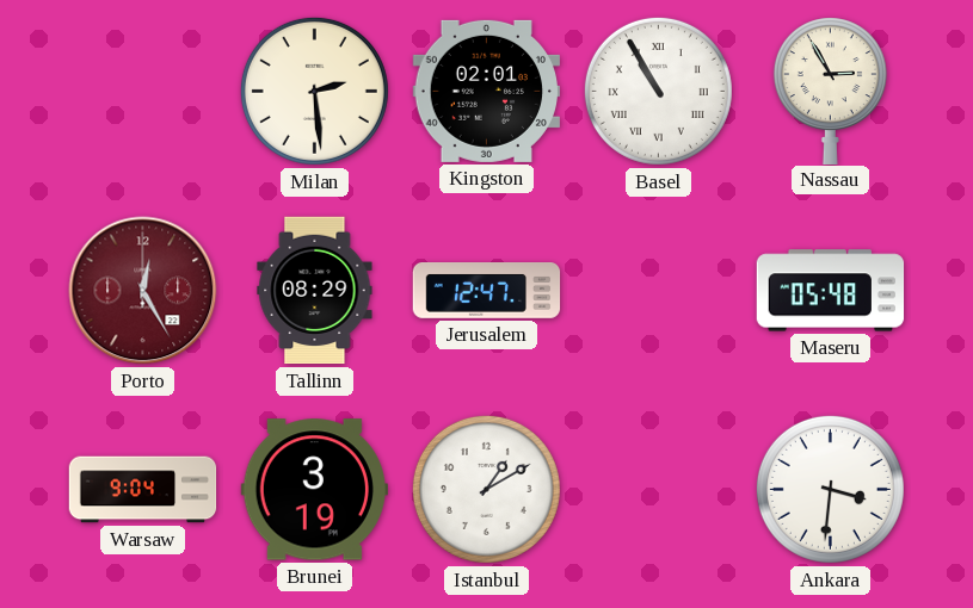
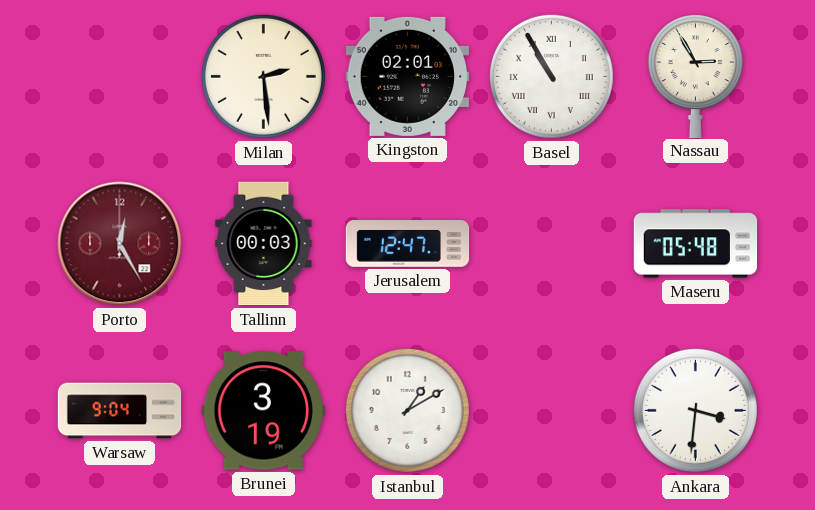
Tallinn: 08:29 -> 00:03 (264, 244)
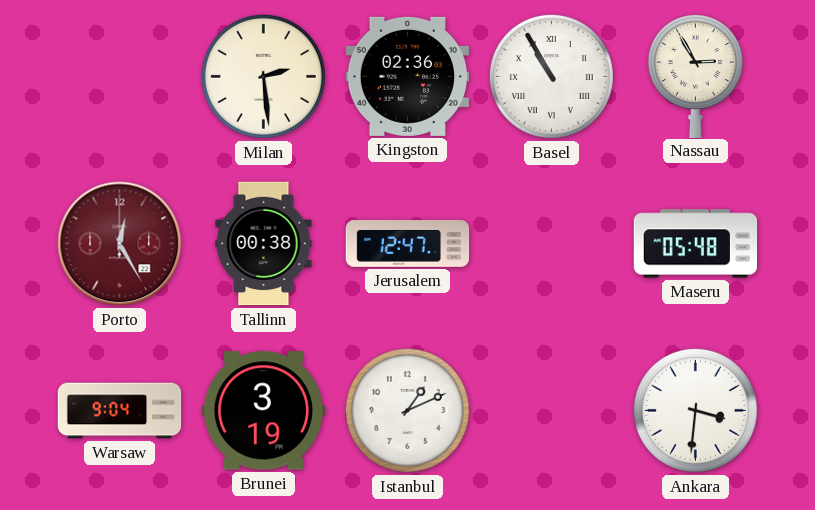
Kingston: 02:01 -> 02:36 (407, 76)
Tallinn: 00:03 -> 00:38 (264, 244)
Istanbul: 1:10 -> 1:11 (407, 410)
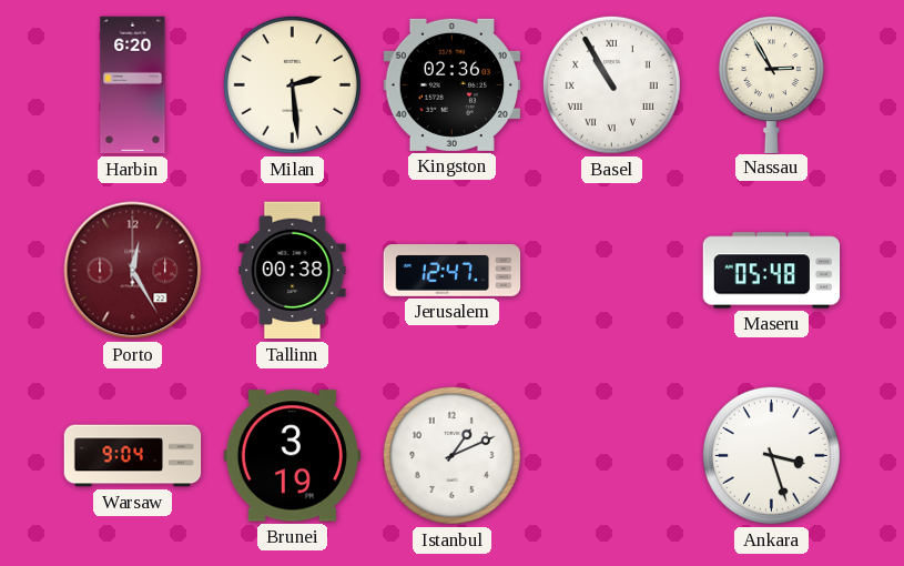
Harbin: none -> 6:20 (133, 85)
Ankara: 3:31 -> 3:27 (771, 455)
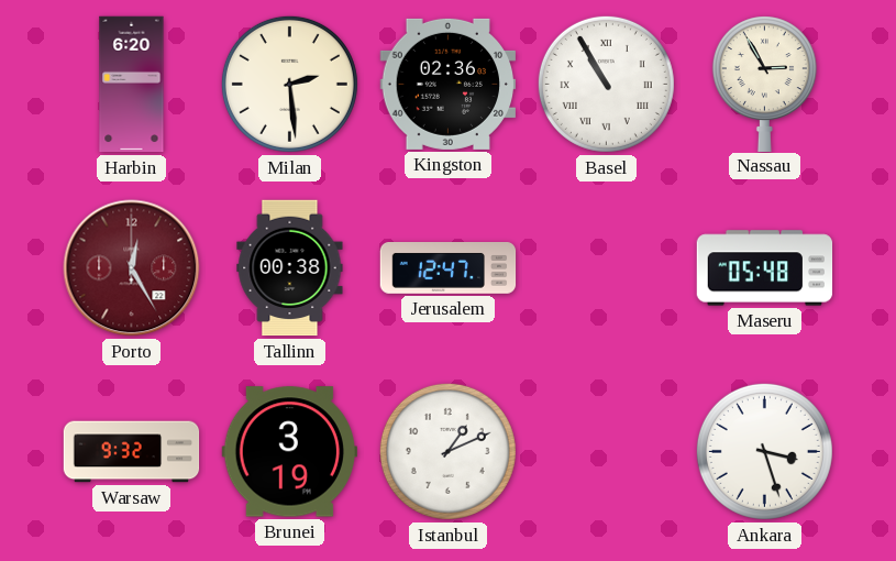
Warsaw: 9:04 -> 9:32 (132, 452)
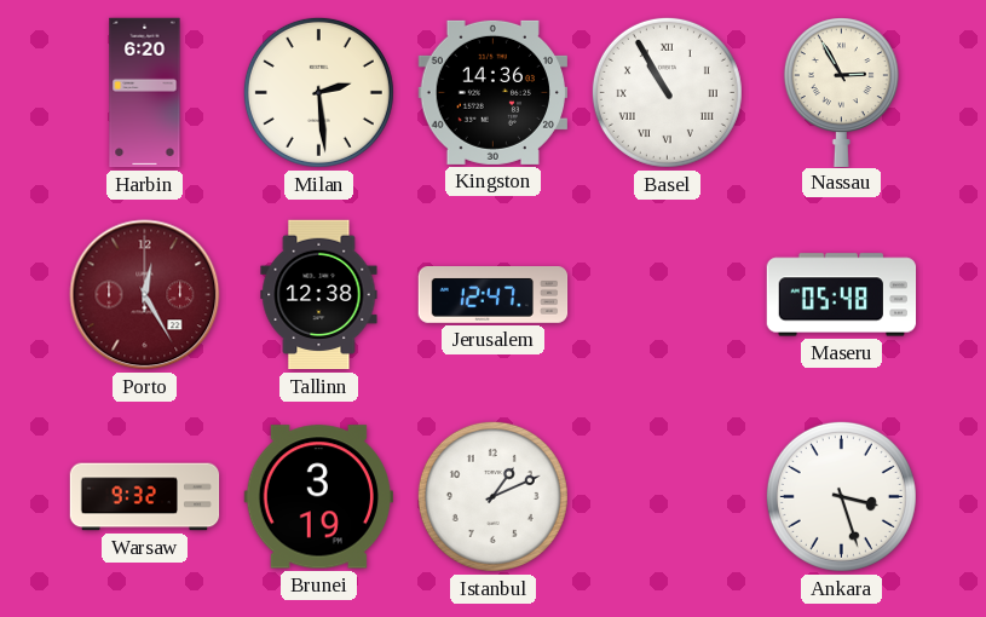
Kingston: 02:36 -> 14:36 (492, 92)
Tallinn: 00:38 -> 12:38 (319, 295)
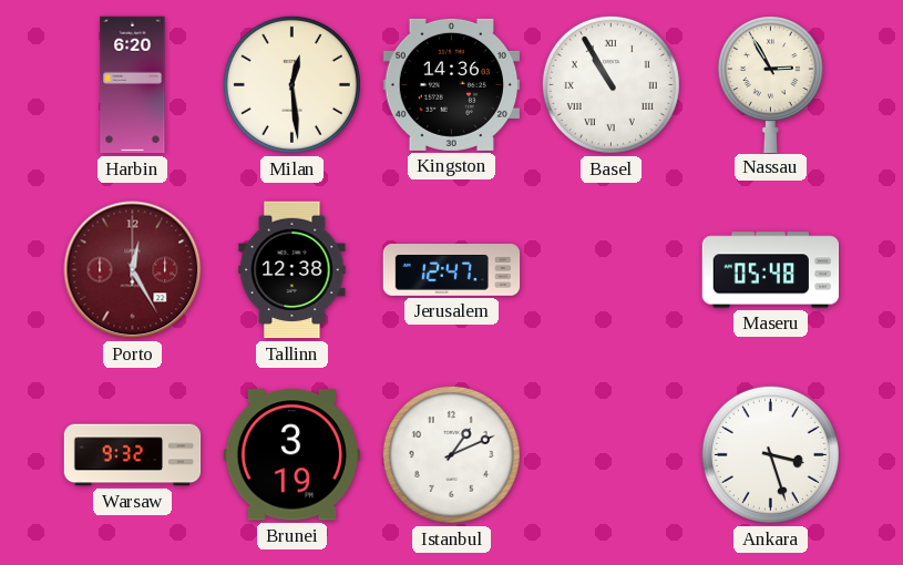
Milan: 2:29 -> 12:29 (291, 84)
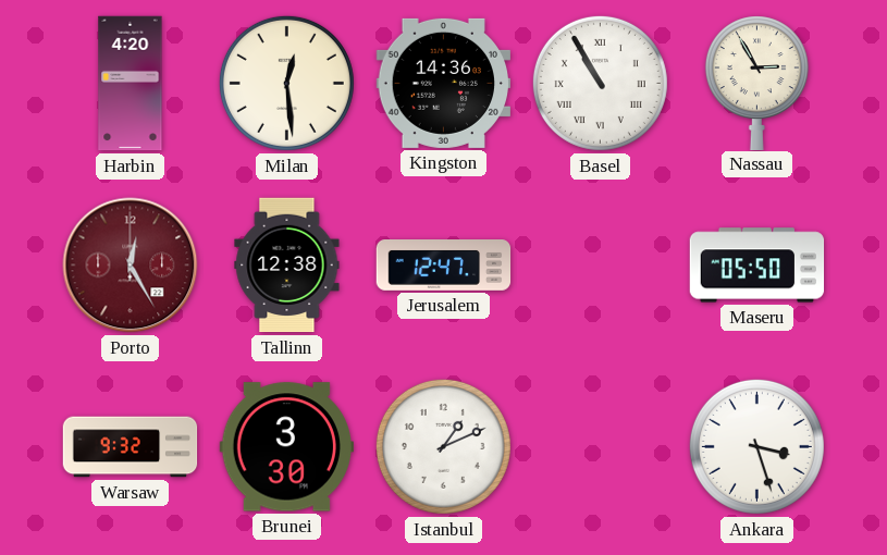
Harbin: 6:20 -> 4:20 (131, 84)
Maseru: 05:48 -> 05:50 (757, 266)
Brunei: 3:19 -> 3:30 (286, 447)
